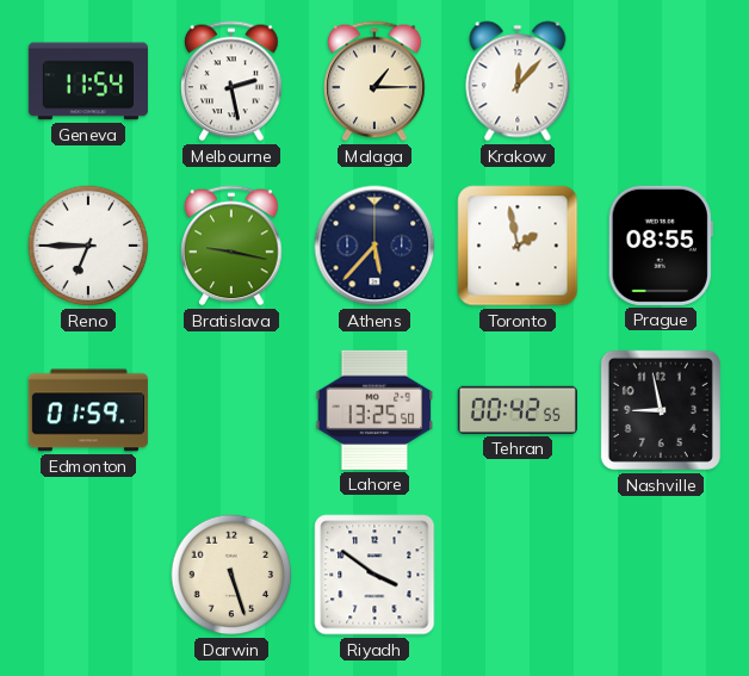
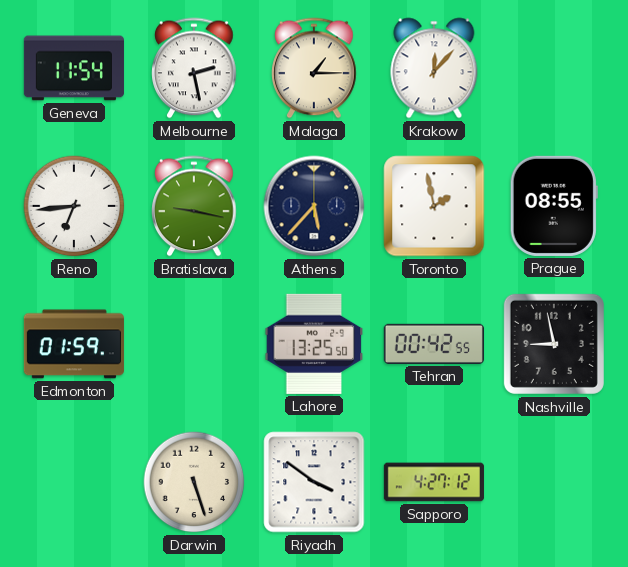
Reno: 6:45 -> 6:44 (74, 206)
Sapporo: none -> 4:27 (434, 482)
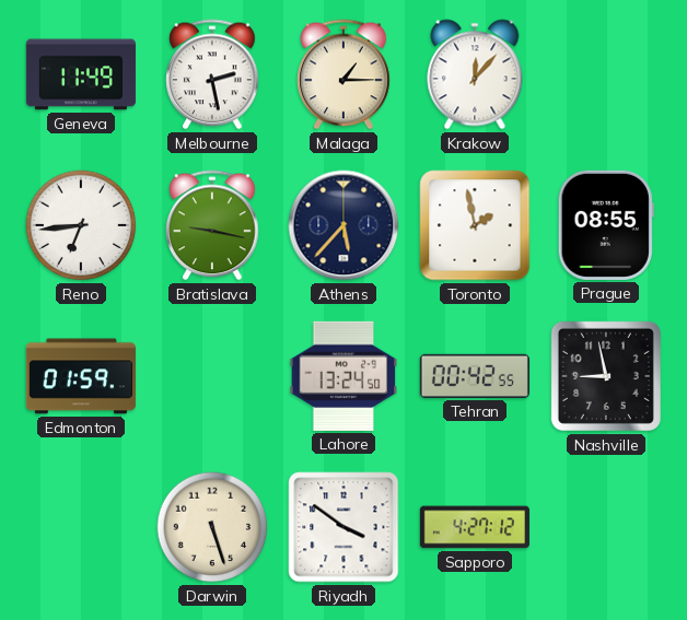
Geneva: 11:54 -> 11:49 (81, 74)
Lahore: 13:25 -> 13:24 (343, 376)
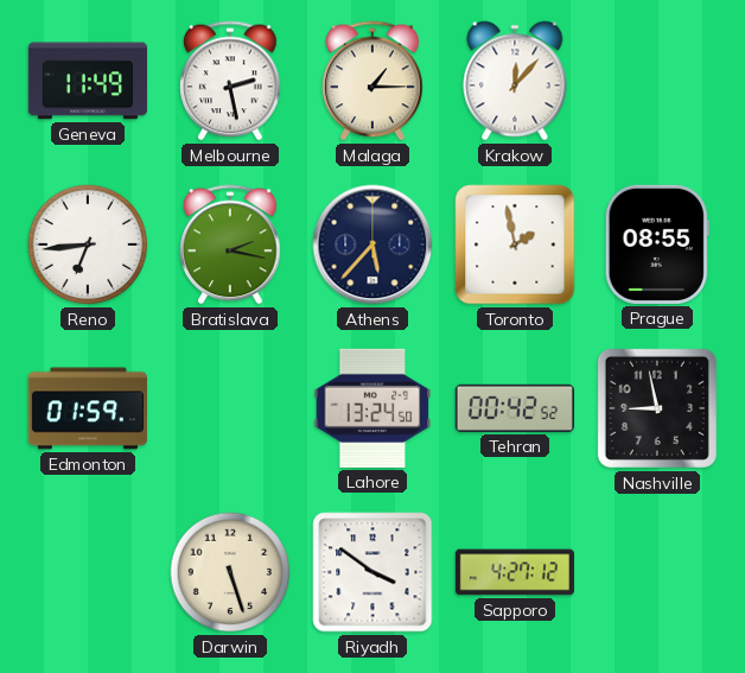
Bratislava: 9:17 -> 2:17 (230, 245)
Tehran: 00:42:55 -> 00:42:52 (515, 408)
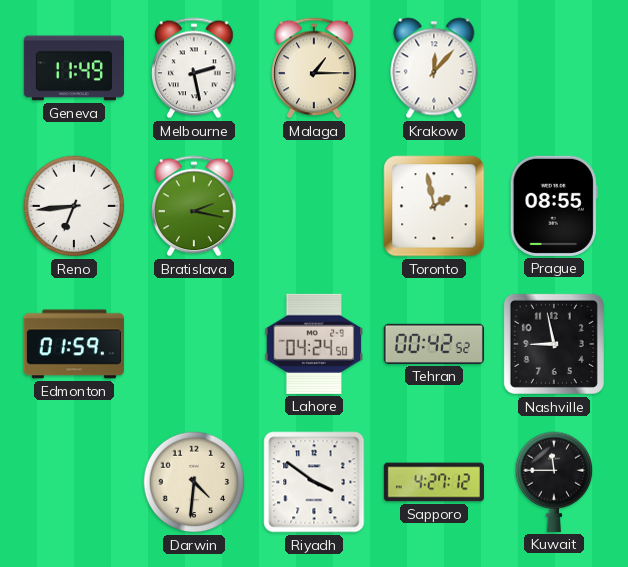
Athens: 5:37 -> none (372, 245)
Lahore: 13:24 -> 04:24 (314, 344)
Darwin: 5:27 -> 4:31 (194, 482)
Kuwait: none -> 11:45 (554, 482)
